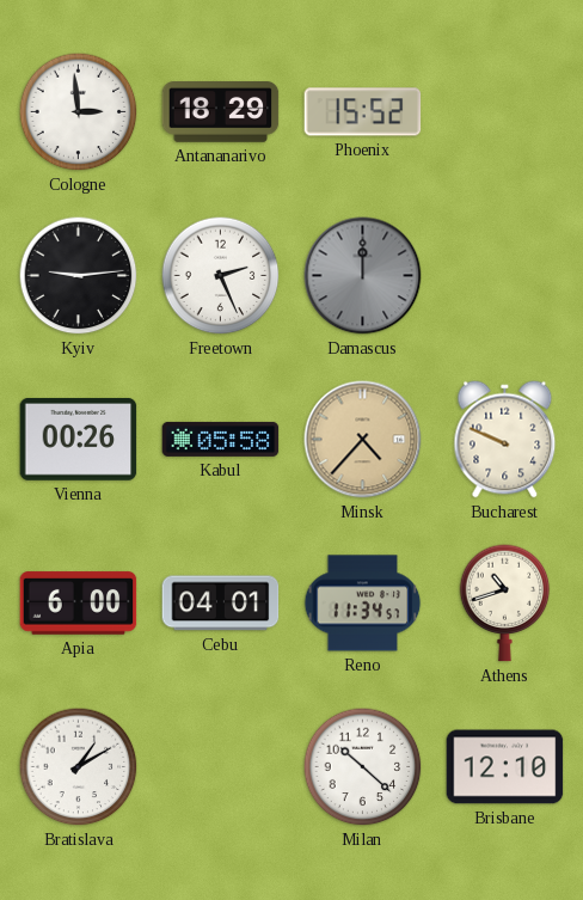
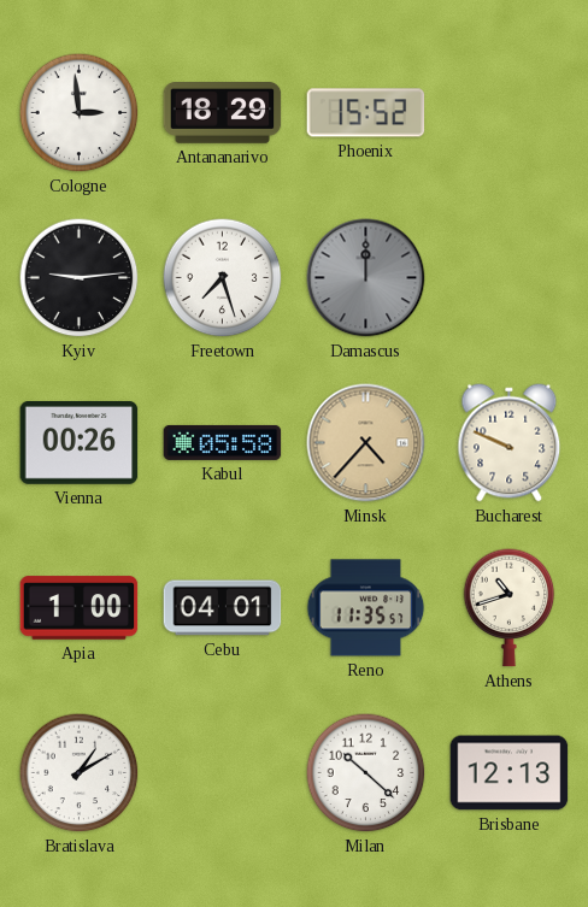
Freetown: 2:26 -> 7:27 (223, 278)
Apia: 6:00 -> 1:00 (80, 608)
Reno: 11:34 -> 11:35 (366, 608)
Brisbane: 12:10 -> 12:13 (510, 773)
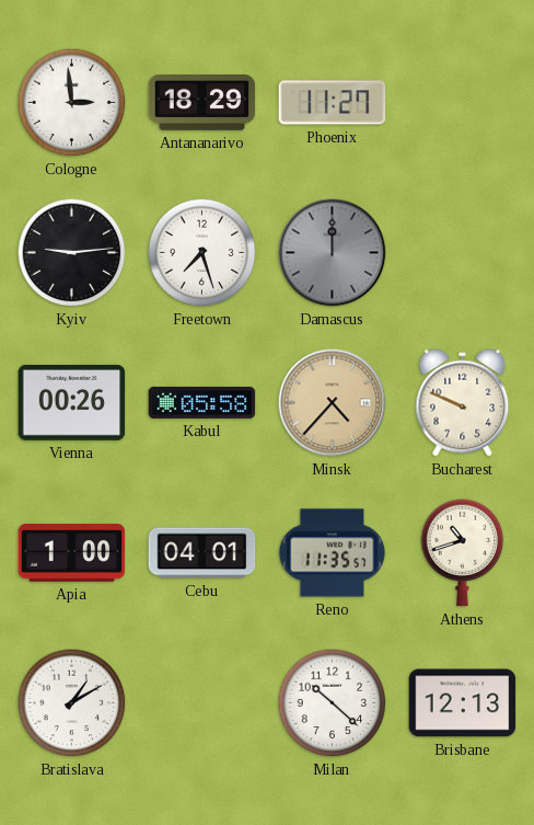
Phoenix: 15:52 -> 11:27 (333, 103)
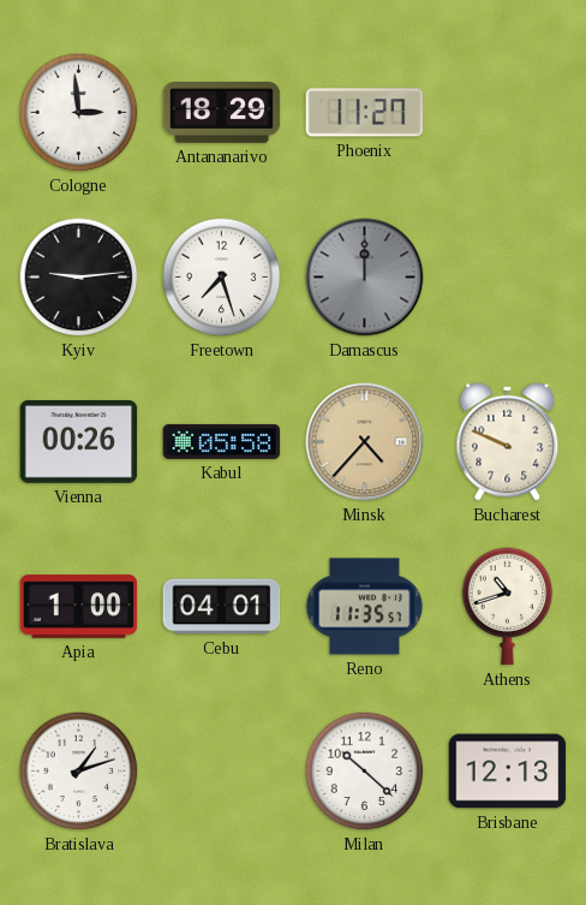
Bratislava: 1:10 -> 1:12 (79, 772)
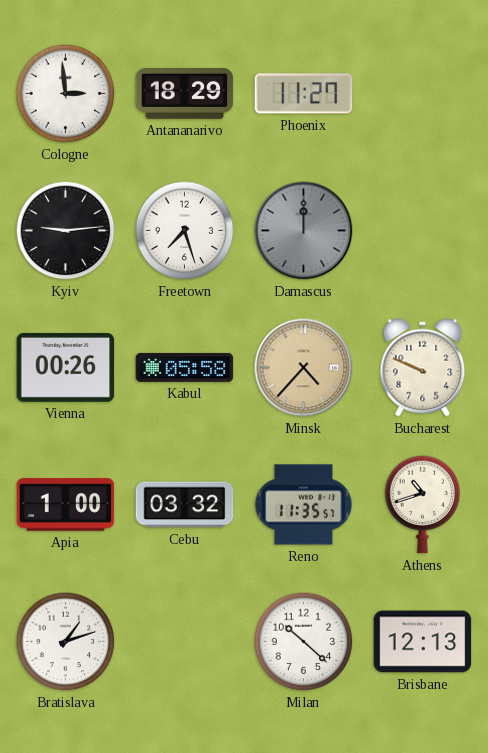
Cebu: 04:01 -> 03:32 (185, 505)
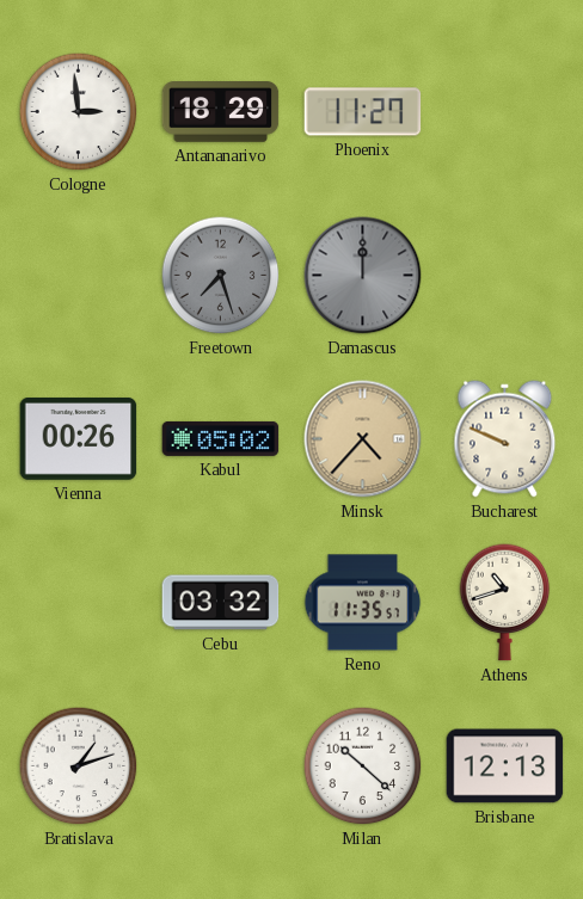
Kyiv: 9:14 -> none (66, 231)
Freetown dial: white -> grey (221, 276)
Kabul: 05:58 -> 05:02 (221, 438)
Apia: 1:00 -> none (66, 505)
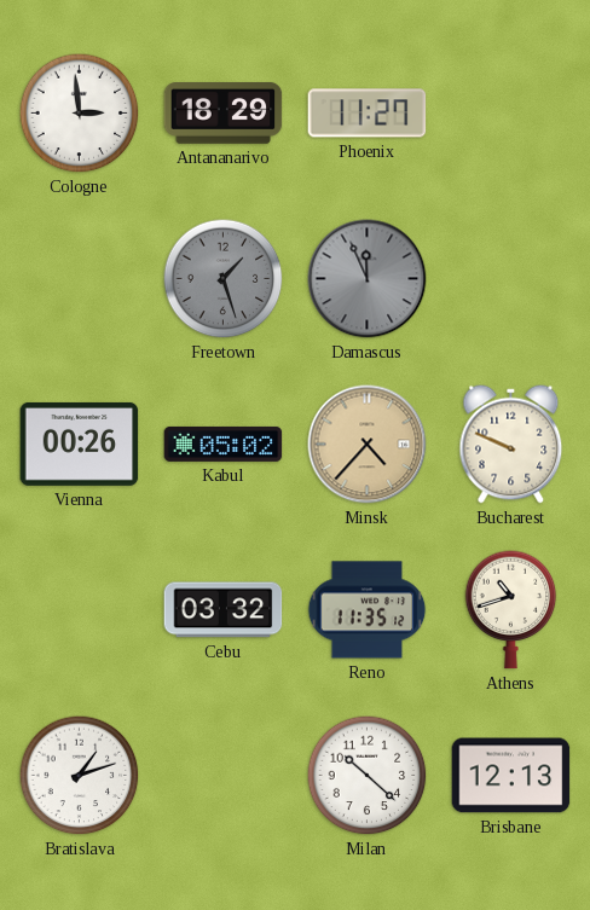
Freetown: 7:27 -> 1:27 (224, 279)
Damascus: 12:00 -> 11:56 (368, 279)
Reno: 11:35:57 -> 11:35:12 (368, 610)
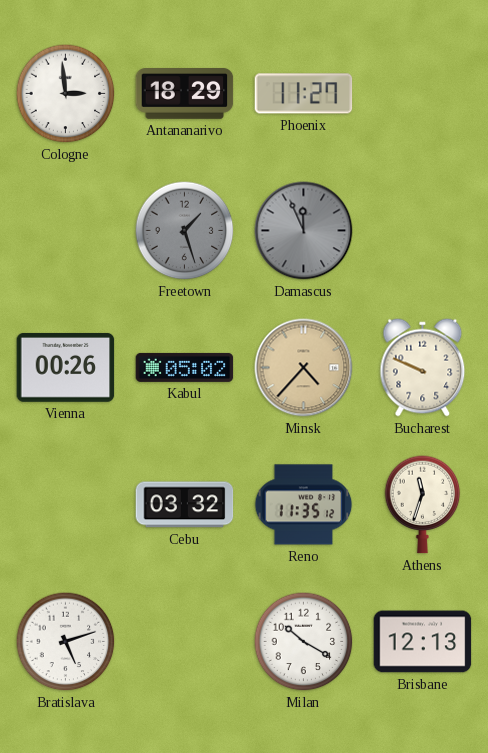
Athens: 10:42 -> 11:33 (423, 505)
Bratislava: 1:12 -> 5:12 (66, 642)
Milan: 10:22 -> 10:20 (304, 642)
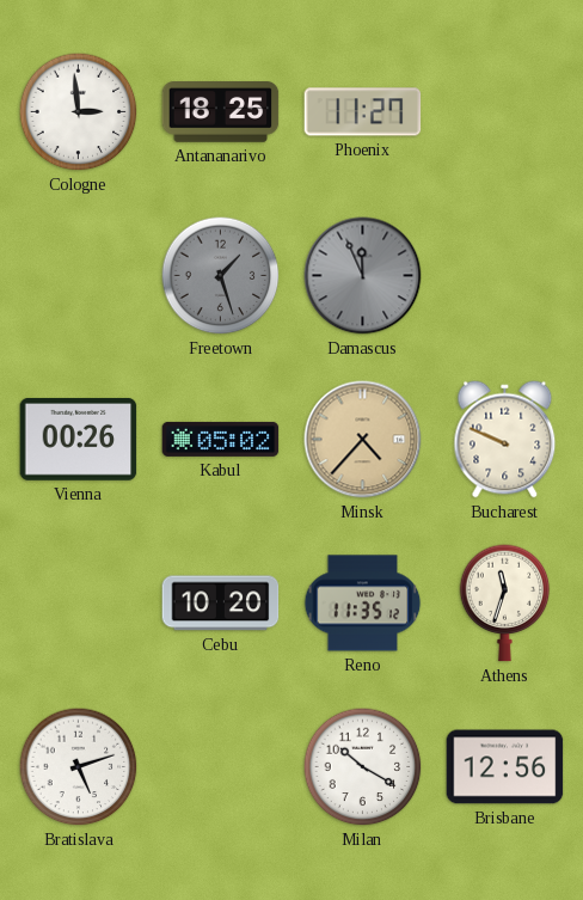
Antananarivo: 18:29 -> 18:25 (221, 112)
Cebu: 03:32 -> 10:20 (221, 604)
Brisbane: 12:13 -> 12:56 (505, 767)
